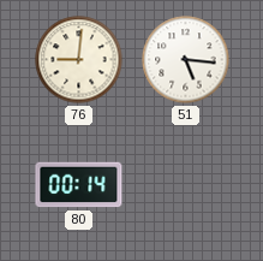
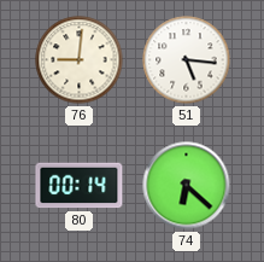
74: none -> 6:22 (187, 186)
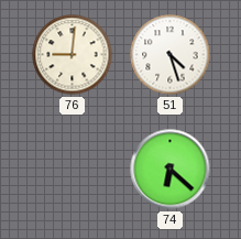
51: 5:16 -> 4:27 (171, 55)
80: 00:14 -> none (80, 186)
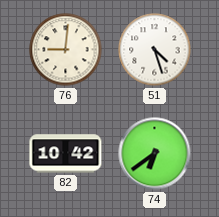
82: none -> 10:42 (66, 154)
74: 6:22 -> 6:39 (155, 154)
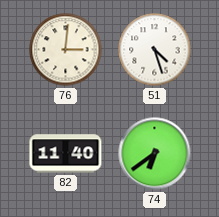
76: 9:01 -> 3:01 (66, 50)
82: 10:42 -> 11:40 (66, 154)
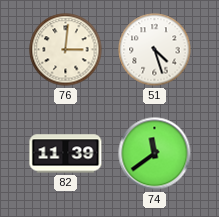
82: 11:40 -> 11:39 (66, 154)
74: 6:39 -> 11:39 (155, 154)
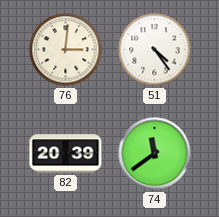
51: 4:27 -> 4:24 (155, 50)
82: 11:39 -> 20:39 (66, 154)
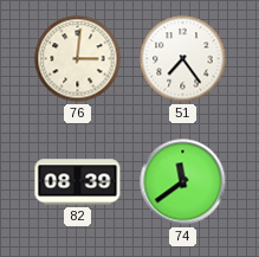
51: 4:24 -> 7:24 (183, 59)
82: 20:39 -> 08:39 (78, 182)
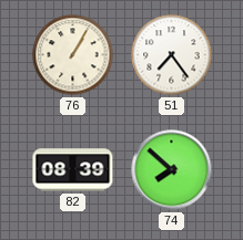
76: 3:01 -> 1:05 (73, 55)
74: 11:39 -> 7:52 (172, 170)
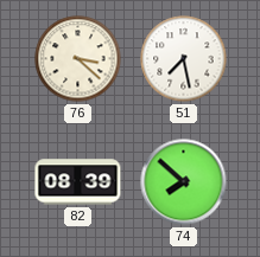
76: 1:05 -> 3:22 (78, 59)
51: 7:24 -> 7:28 (184, 59)
